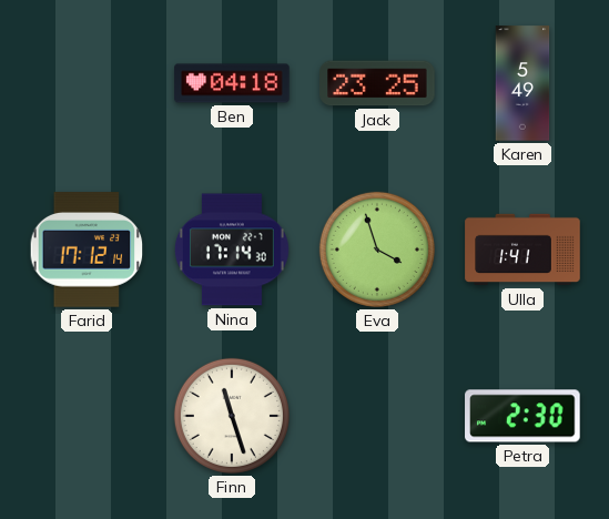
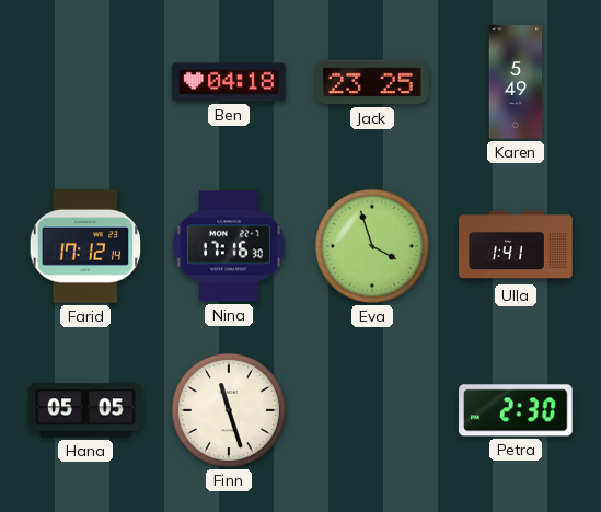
Nina: 17:14 -> 17:16 (229, 246)
Hana: none -> 05:05 (85, 410)
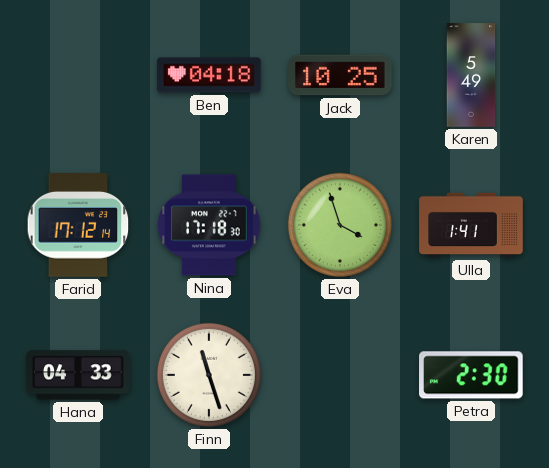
Jack: 23:25 -> 10:25 (340, 75)
Nina: 17:16 -> 17:18 (209, 225)
Hana: 05:05 -> 04:33 (78, 375)
